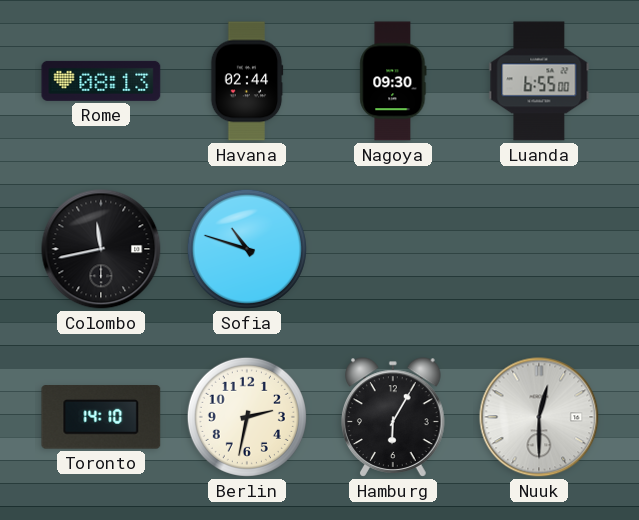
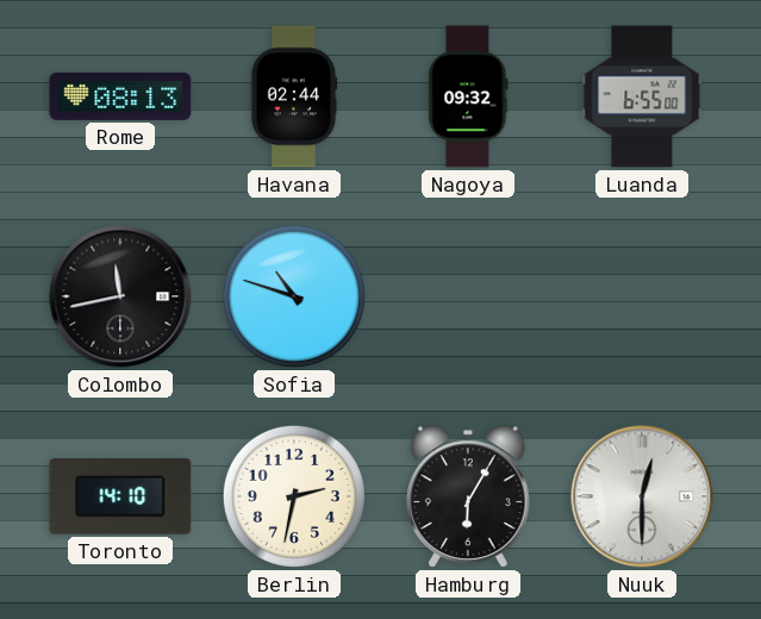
Nagoya: 09:30 -> 09:32 (468, 96)
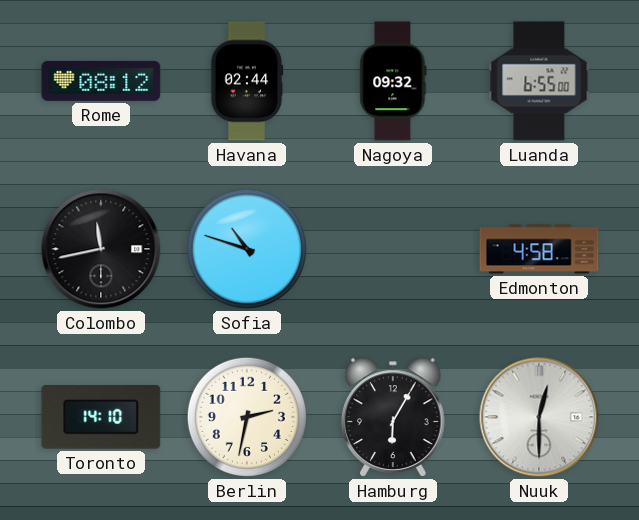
Rome: 08:13 -> 08:12 (101, 81)
Edmonton: none -> 4:58 (539, 249)
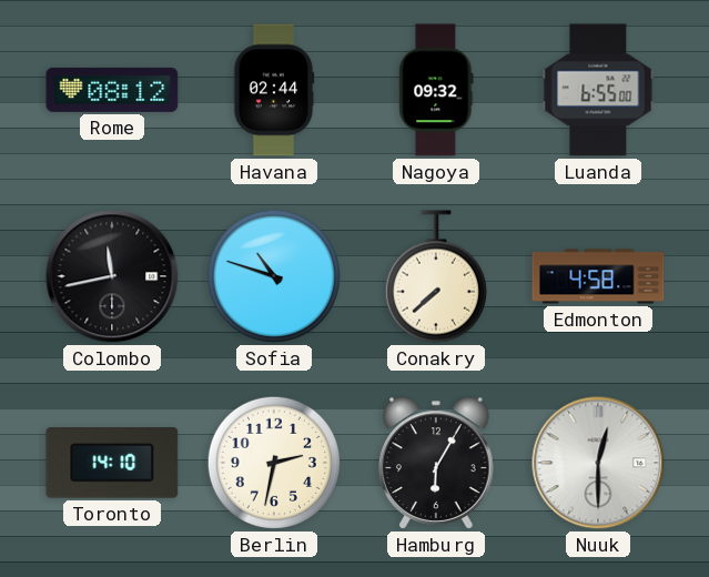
Conakry: none -> 7:38 (436, 276)
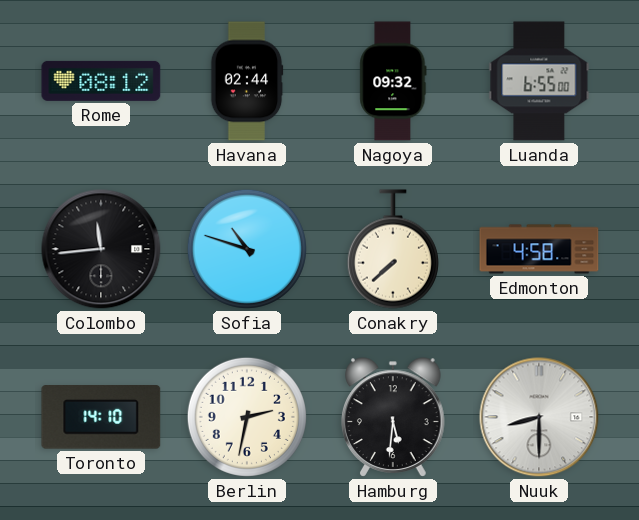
Colombo: 11:43 -> 11:44 (101, 249)
Hamburg: 6:05 -> 5:31 (394, 417)
Nuuk: 12:30 -> 8:30 (539, 417)
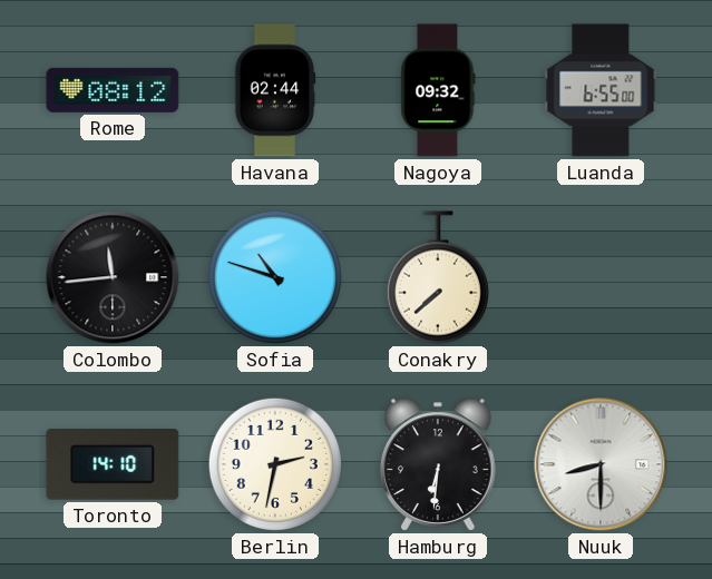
Edmonton: 4:58 -> none (539, 249)
Hamburg: 5:31 -> 6:31 (439, 464)
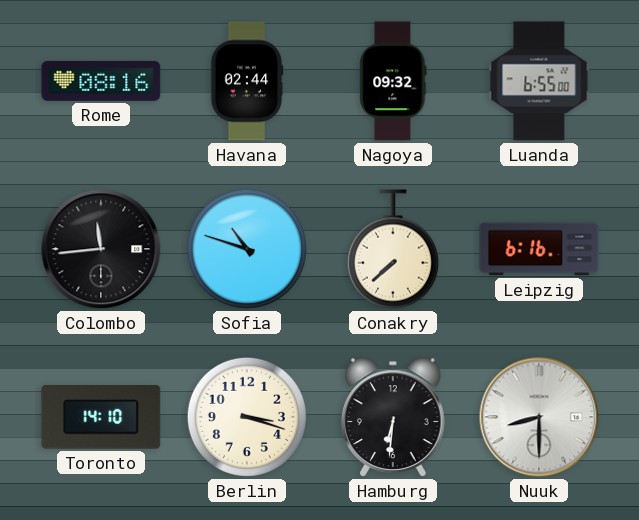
Rome: 08:12 -> 08:16 (101, 81)
Leipzig: none -> 6:16 (539, 249)
Berlin: 2:32 -> 3:18 (247, 417)
